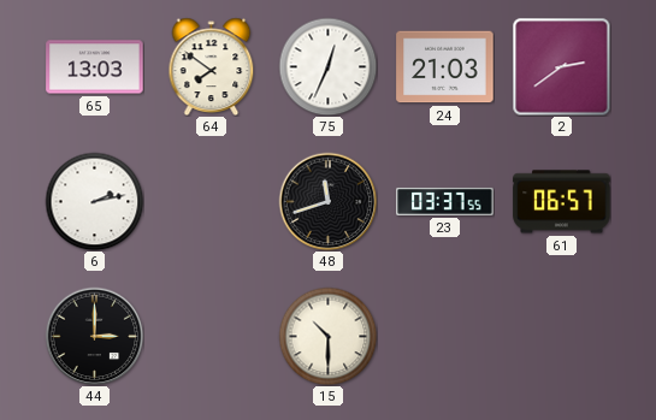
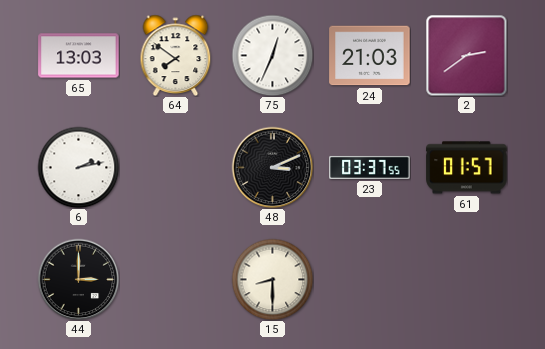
48: 11:42 -> 3:11 (272, 167)
61: 06:57 -> 01:57 (467, 168)
15: 10:30 -> 8:30 (272, 279)
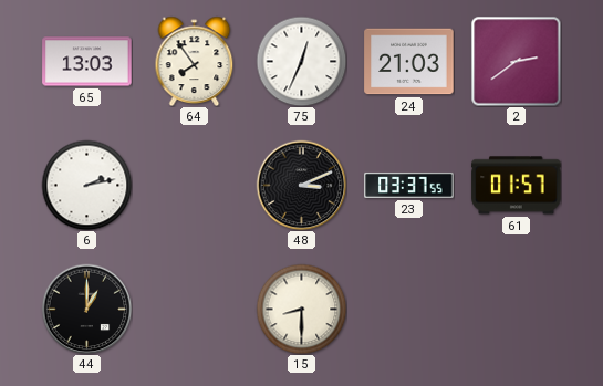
64: 7:51 -> 7:54 (195, 61)
44: 3:00 -> 1:00 (86, 309)
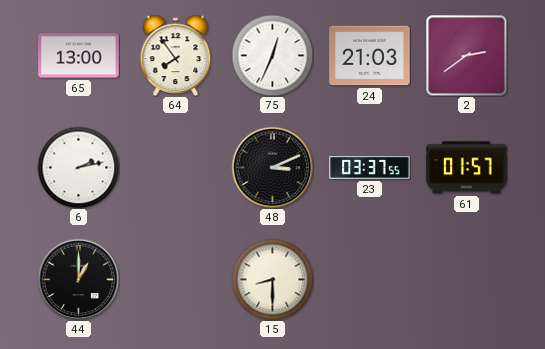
65: 13:03 -> 13:00 (79, 56)
